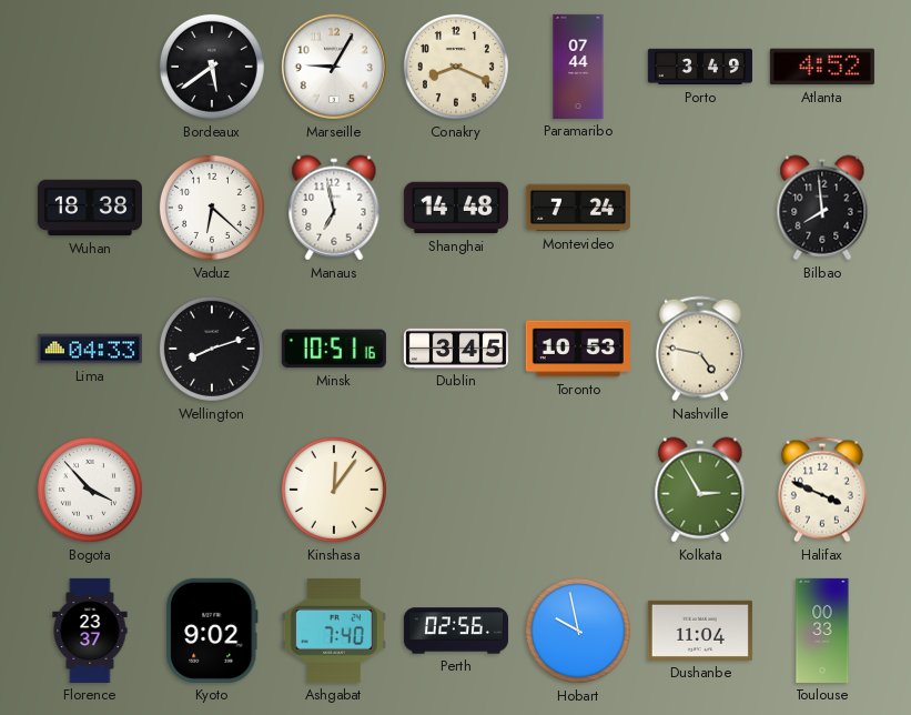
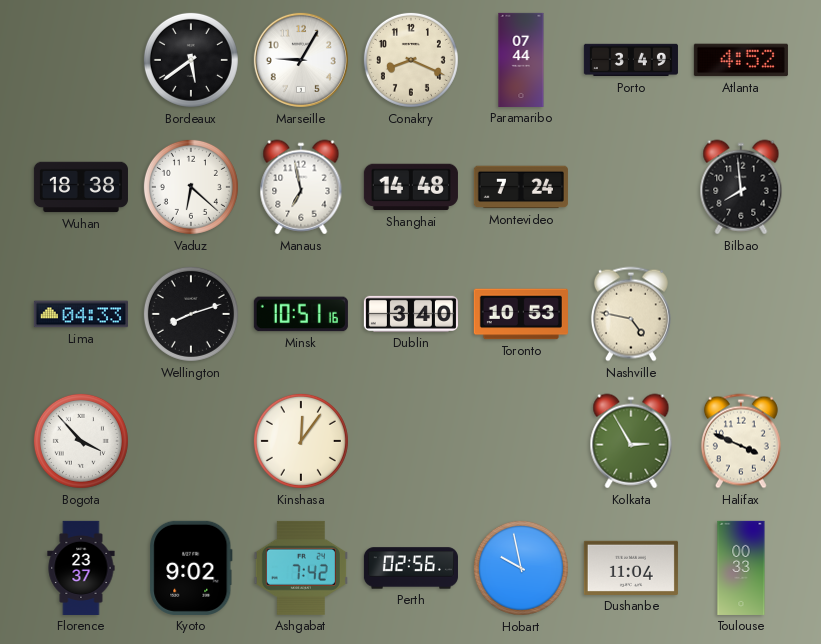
Dublin: 3:45 -> 3:40 (411, 314)
Ashgabat: 7:40 -> 7:42 (301, 568)
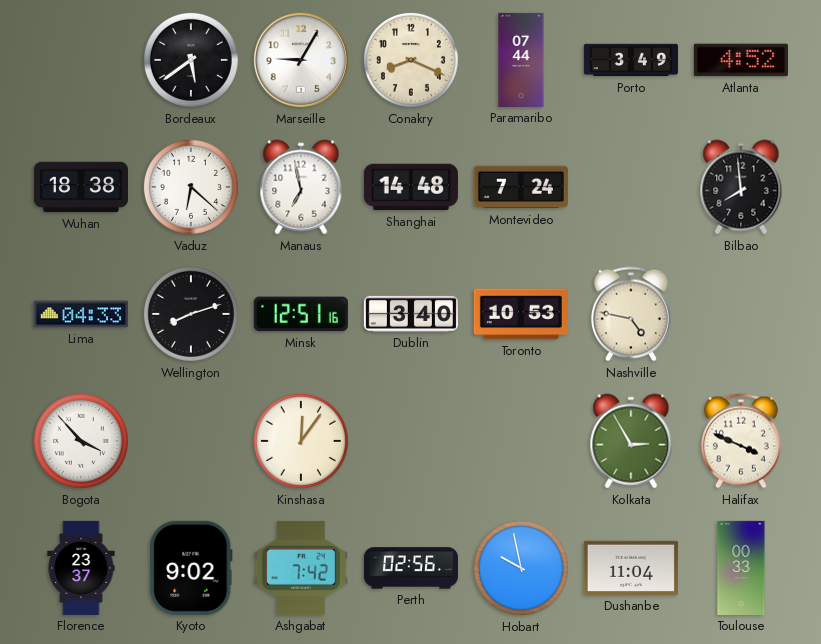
Minsk: 10:51 -> 12:51 (301, 314)
